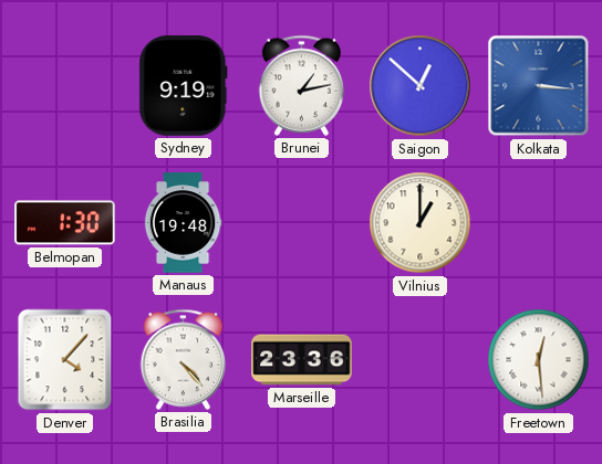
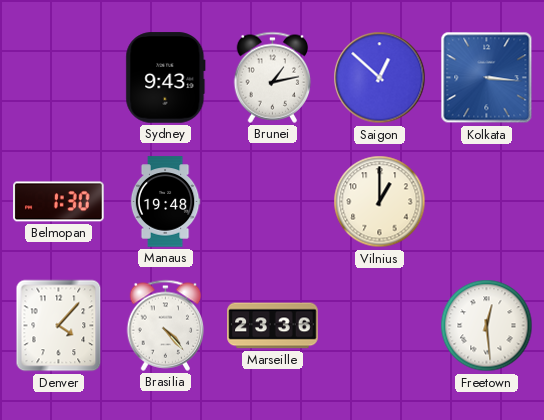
Sydney: 9:19 -> 9:43 (166, 78)
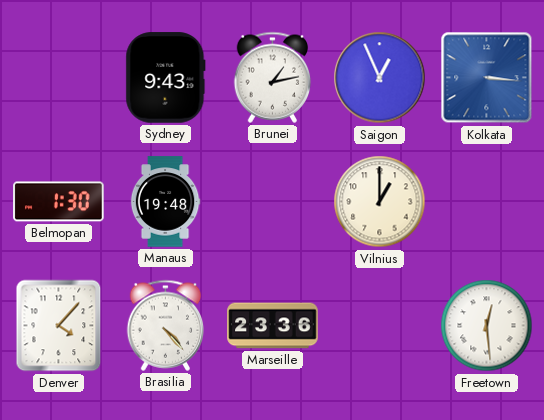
Saigon: 12:52 -> 12:56 (380, 78)
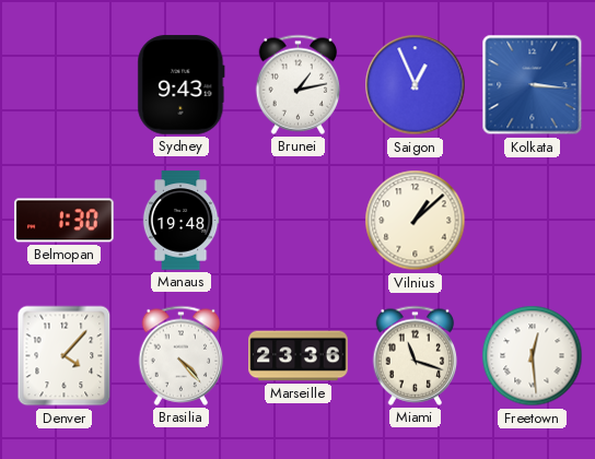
Vilnius: 1:00 -> 1:08 (416, 221)
Miami: none -> 11:18 (416, 355)
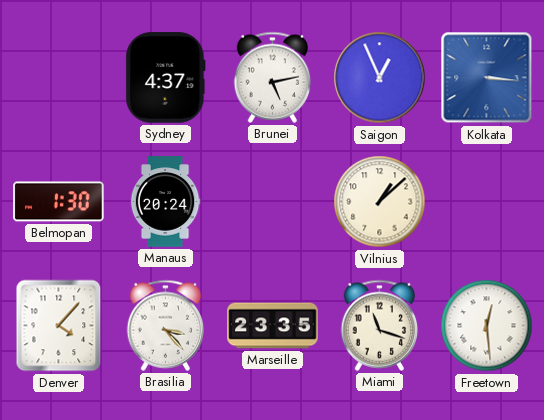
Sydney: 9:43 -> 4:37 (166, 78)
Brunei: 1:13 -> 5:13 (273, 77)
Manaus: 19:48 -> 20:24 (165, 202)
Brasilia: 4:23 -> 3:23 (166, 325)
Marseille: 23:36 -> 23:35 (273, 326)
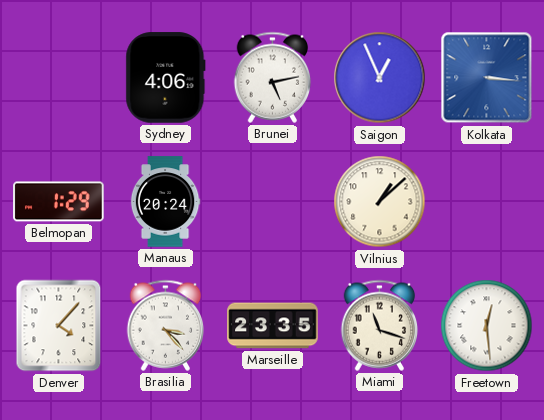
Sydney: 4:37 -> 4:06 (166, 78)
Belmopan: 1:30 -> 1:29 (59, 202)
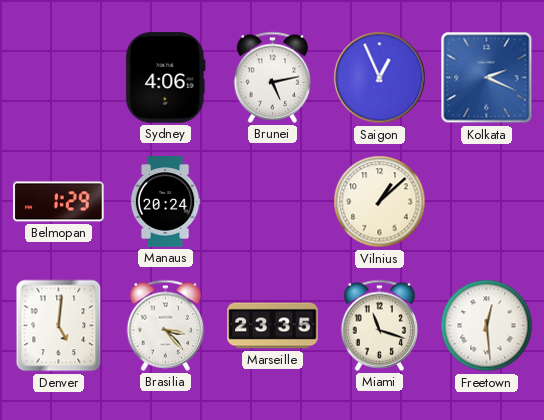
Kolkata: 3:16 -> 2:19 (487, 78)
Denver: 4:07 -> 5:01 (59, 326)
